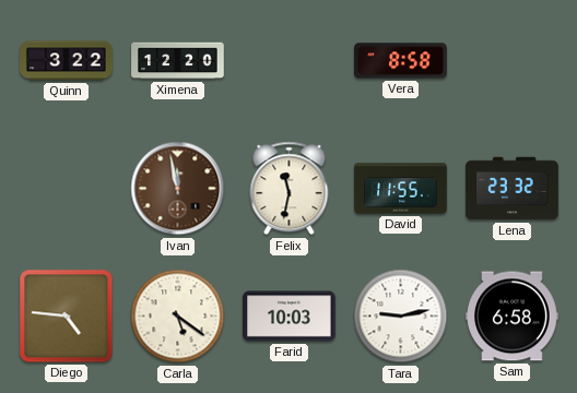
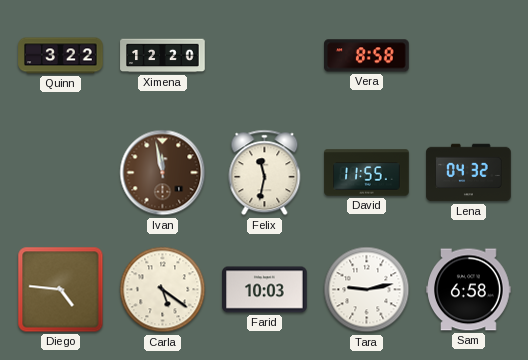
Lena: 23:32 -> 04:32 (469, 173)
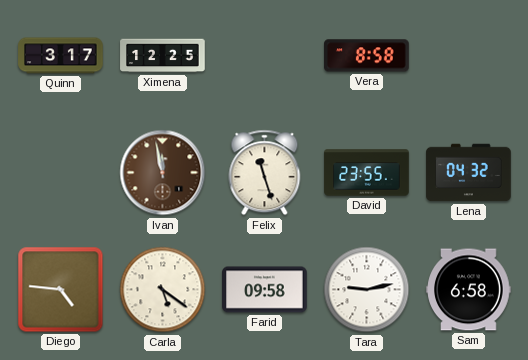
Quinn: 3:22 -> 3:17 (61, 56)
Ximena: 12:20 -> 12:25 (163, 56)
Felix: 11:32 -> 11:27 (265, 173)
David: 11:55 -> 23:55 (367, 173)
Farid: 10:03 -> 09:58 (265, 290)
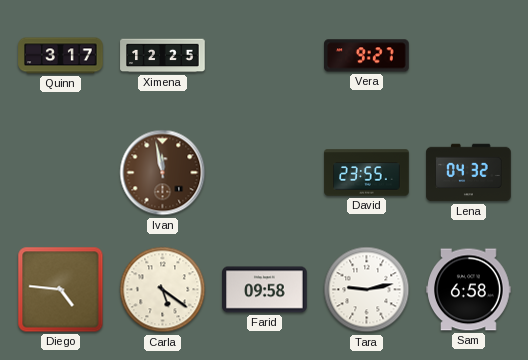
Vera: 8:58 -> 9:27 (367, 56)
Felix: 11:27 -> none (265, 173)
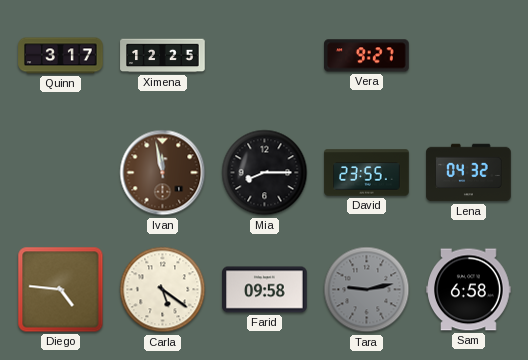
Mia: none -> 8:15 (265, 173)
Tara dial: white -> grey (367, 290)
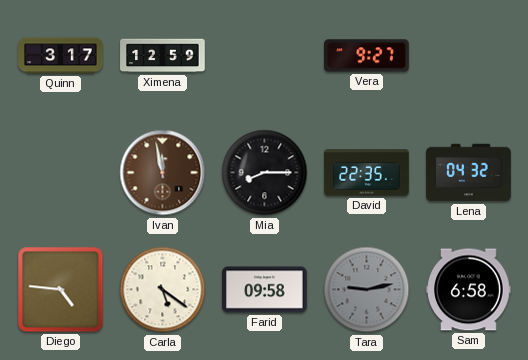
Ximena: 12:25 -> 12:59 (163, 56)
David: 23:55 -> 22:35 (367, 173)
